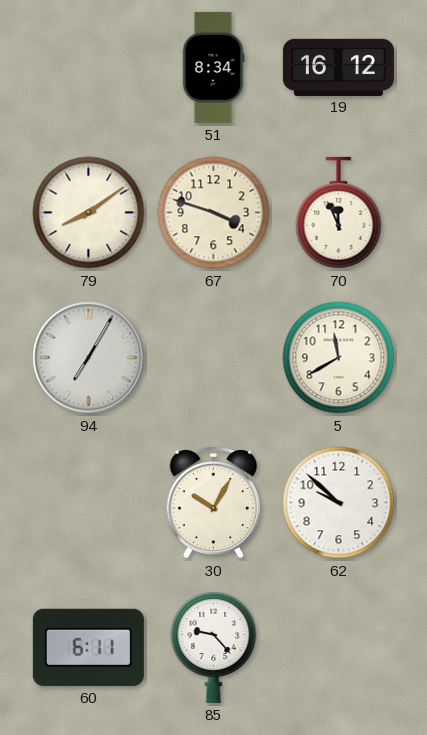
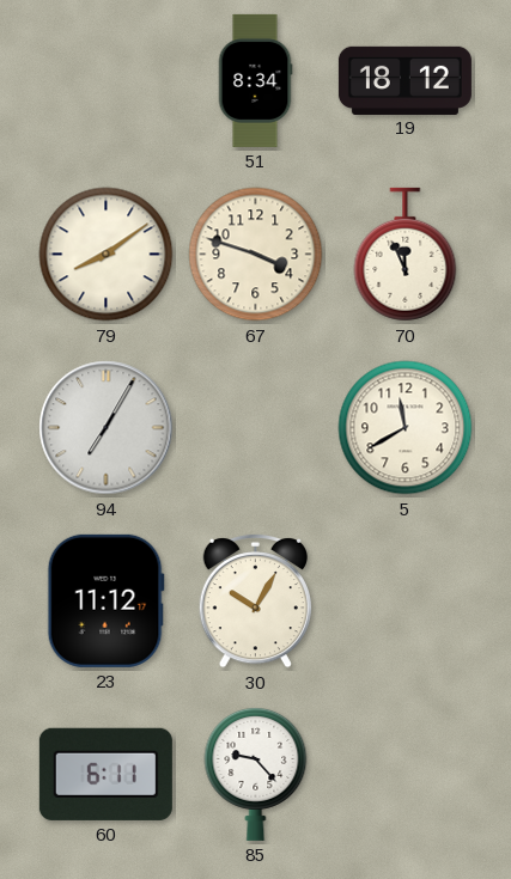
19: 16:12 -> 18:12 (404, 80)
23: none -> 11:12 (105, 600)
62: 9:52 -> none (339, 503)
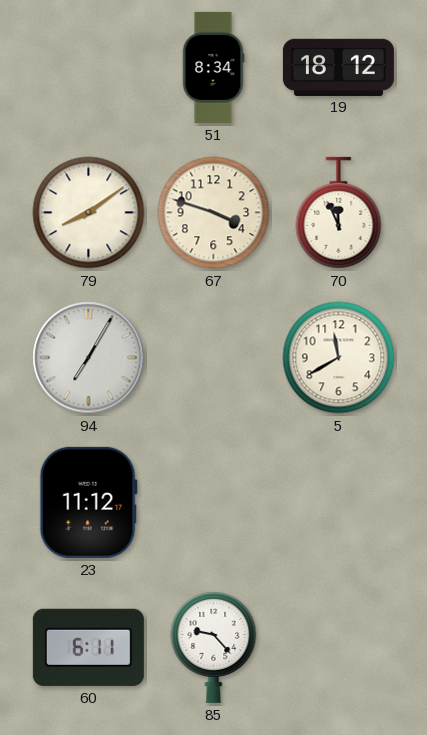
30: 10:05 -> none (255, 600)
